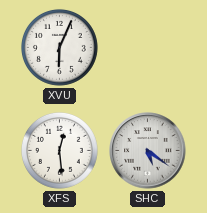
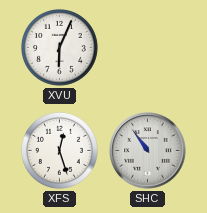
XFS: 12:29 -> 12:27 (59, 150)
SHC: 5:21 -> 10:54 (148, 151)
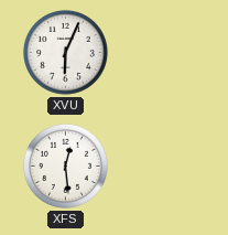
XFS: 12:27 -> 12:29 (65, 165)
SHC: 10:54 -> none (148, 151)
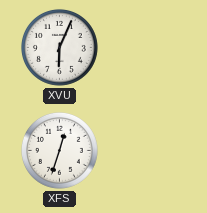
XFS: 12:29 -> 12:33 (59, 150)
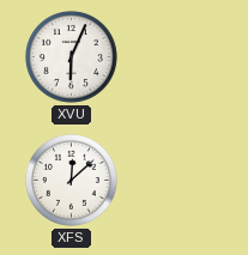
XFS: 12:33 -> 12:08 (71, 180)
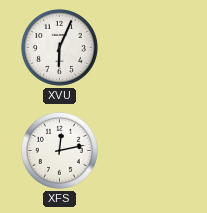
XFS: 12:08 -> 12:13 (59, 150)
